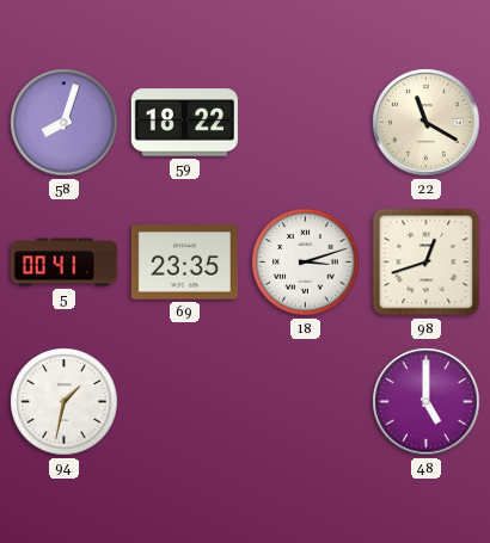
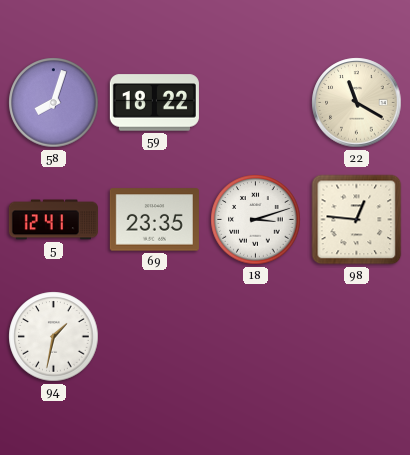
5: 00:41 -> 12:41 (53, 220)
98: 12:42 -> 12:46 (357, 220)
48: 5:00 -> none (427, 402)
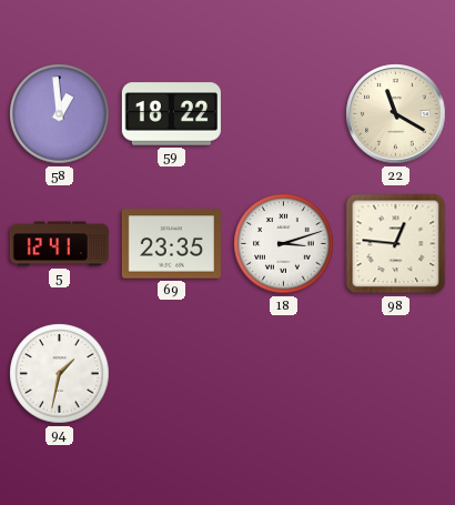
58: 8:03 -> 12:59 (60, 114)
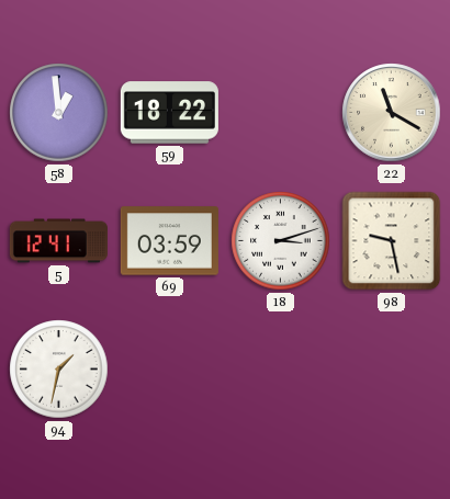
69: 23:35 -> 03:59 (169, 241)
98: 12:46 -> 9:28 (392, 241)
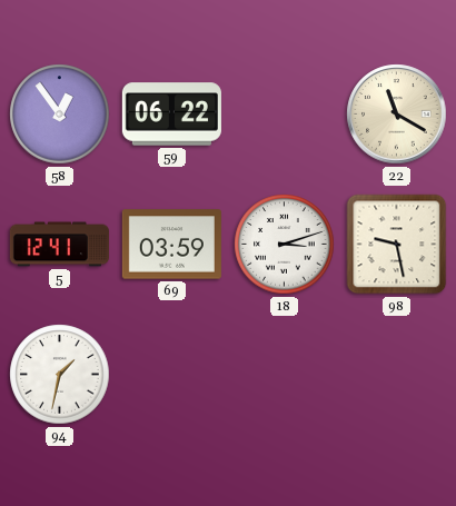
58: 12:59 -> 12:54 (60, 115)
59: 18:22 -> 06:22 (171, 115)
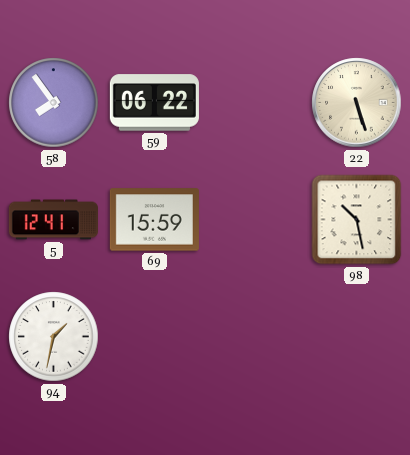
58: 12:54 -> 7:54 (54, 103)
22: 11:20 -> 5:27 (357, 103)
69: 03:59 -> 15:59 (154, 220)
18: 3:12 -> none (285, 245)
98: 9:28 -> 10:28 (357, 220)
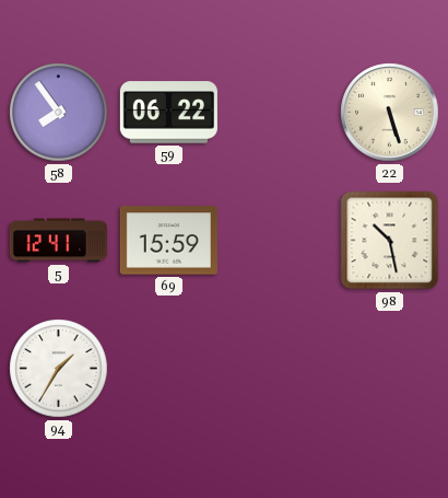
94: 1:32 -> 1:35 (59, 369)
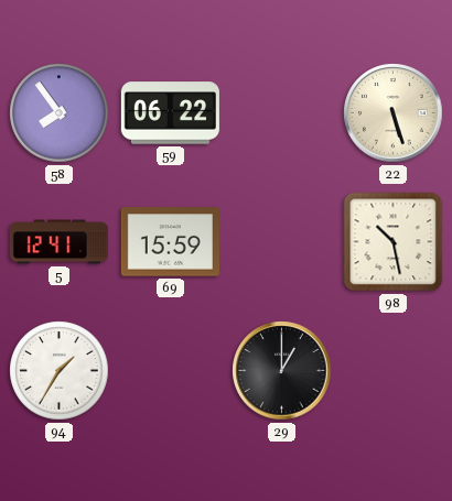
29: none -> 1:00 (282, 371)
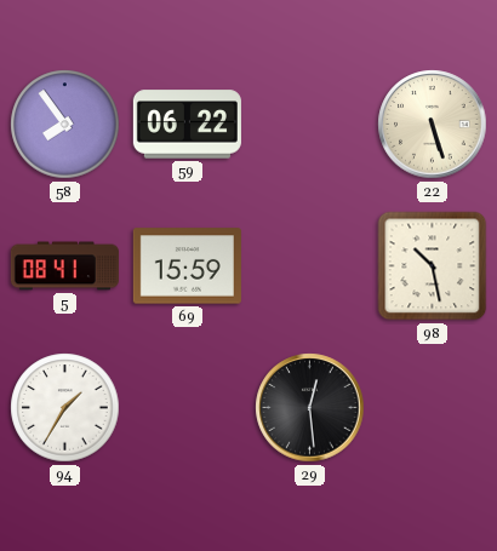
5: 12:41 -> 08:41 (64, 266)
29: 1:00 -> 12:29 (310, 408)
